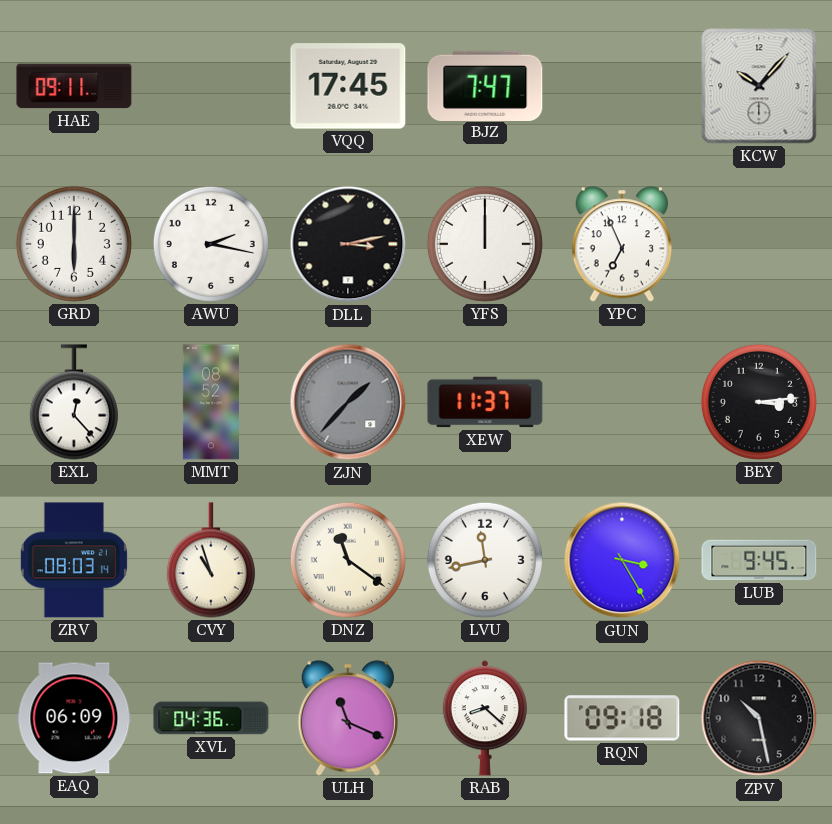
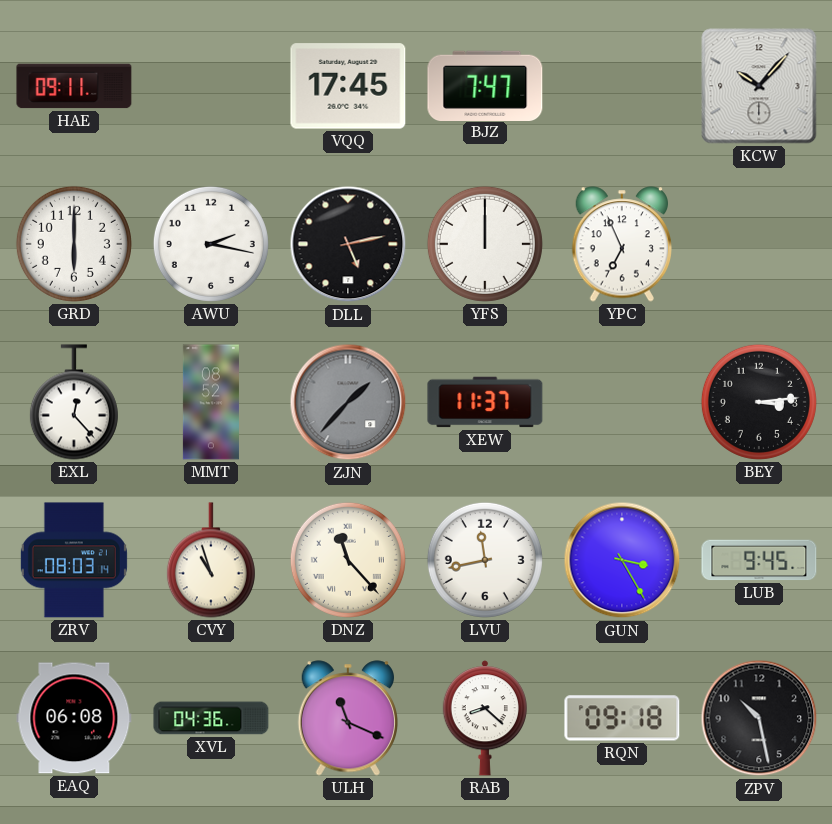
DLL: 3:13 -> 5:13 (348, 244)
DNZ: 11:21 -> 11:23 (348, 560)
EAQ: 06:09 -> 06:08 (74, 718)
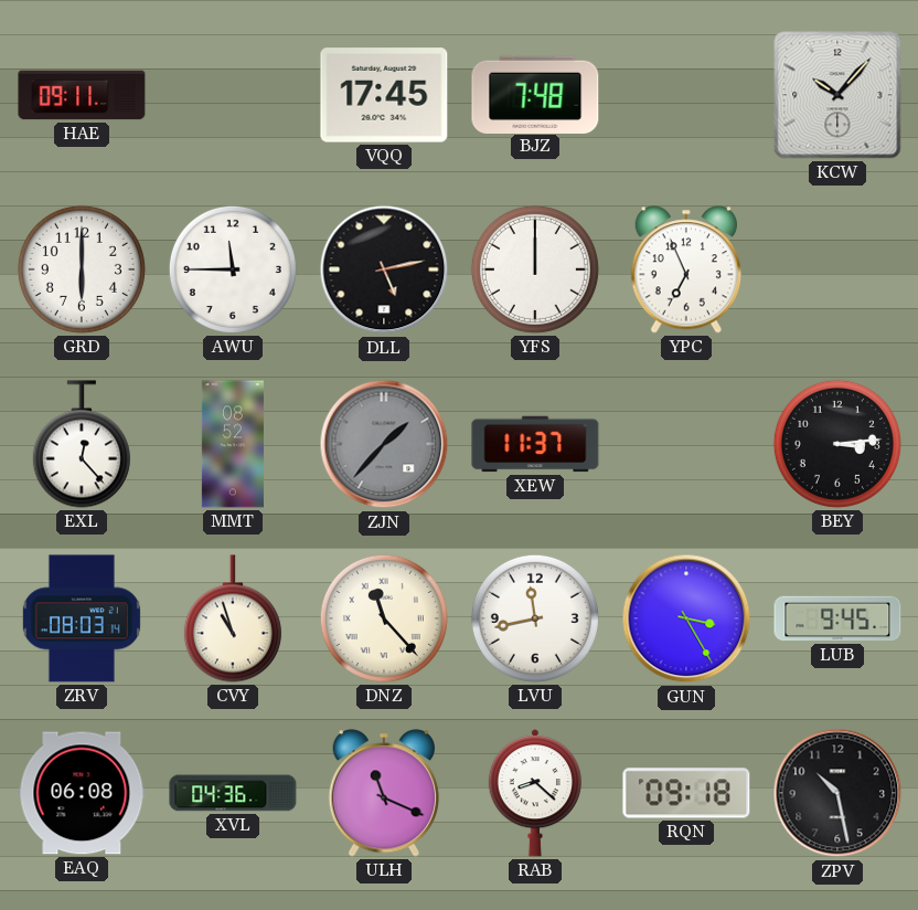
BJZ: 7:47 -> 7:48 (535, 94)
AWU: 2:17 -> 11:45 (233, 269)
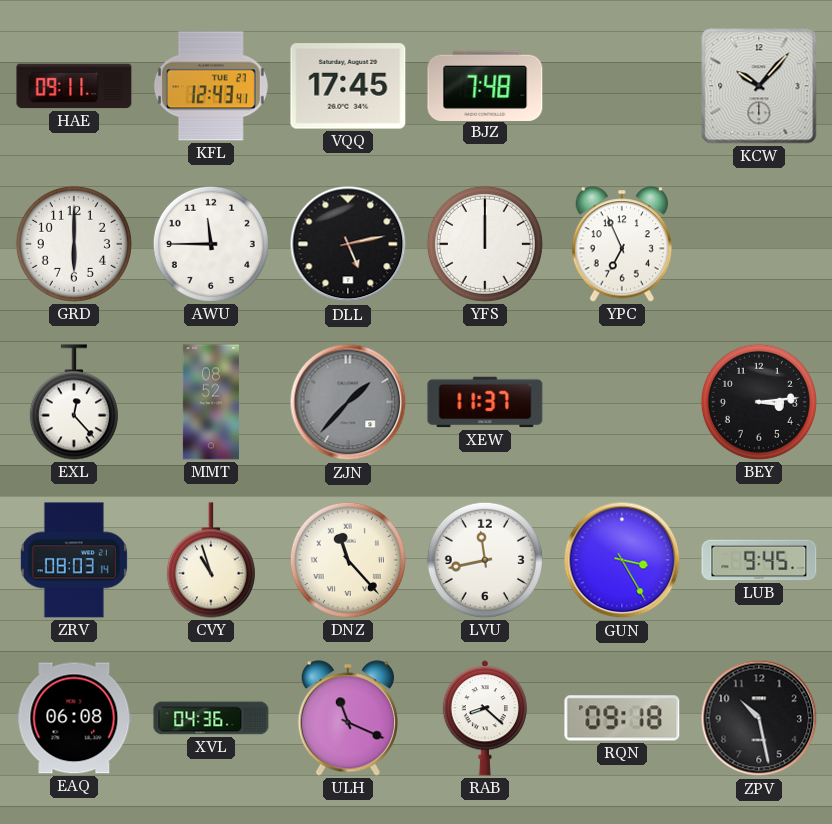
KFL: none -> 12:43 (211, 86)
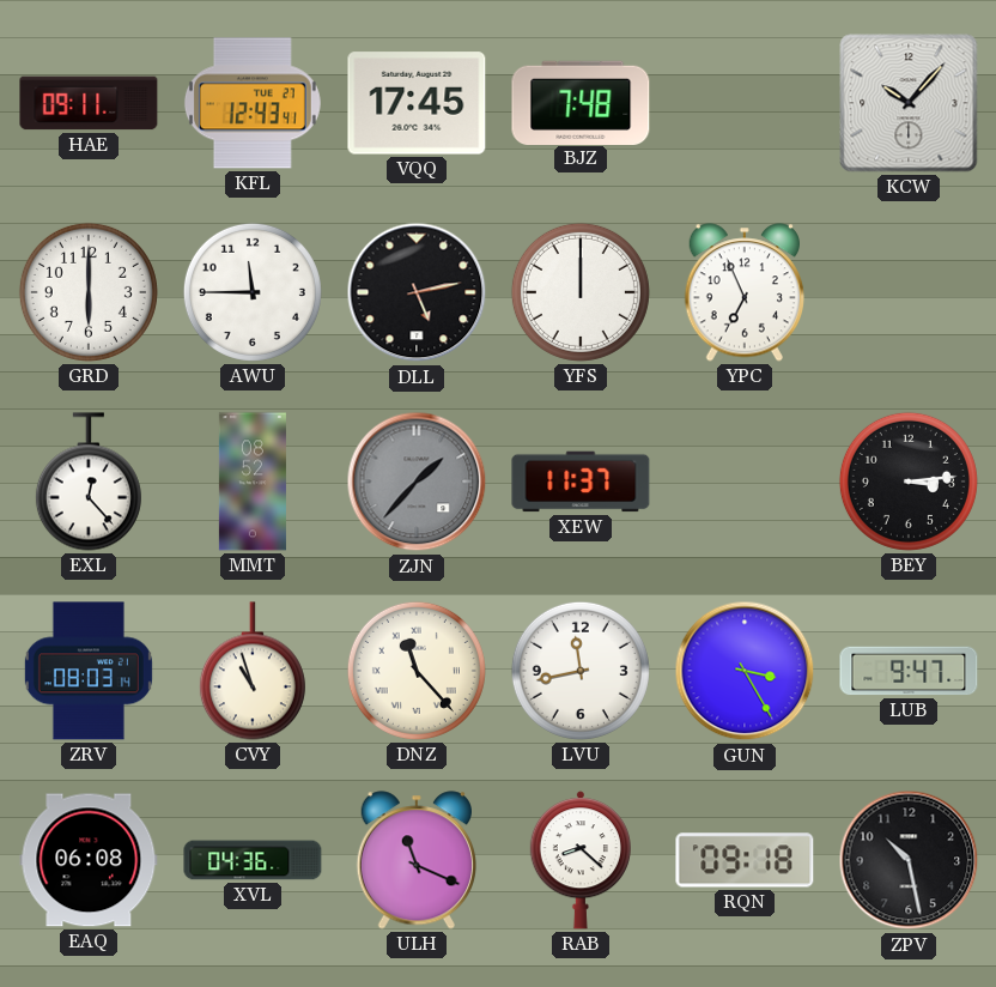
LUB: 9:45 -> 9:47 (909, 671)
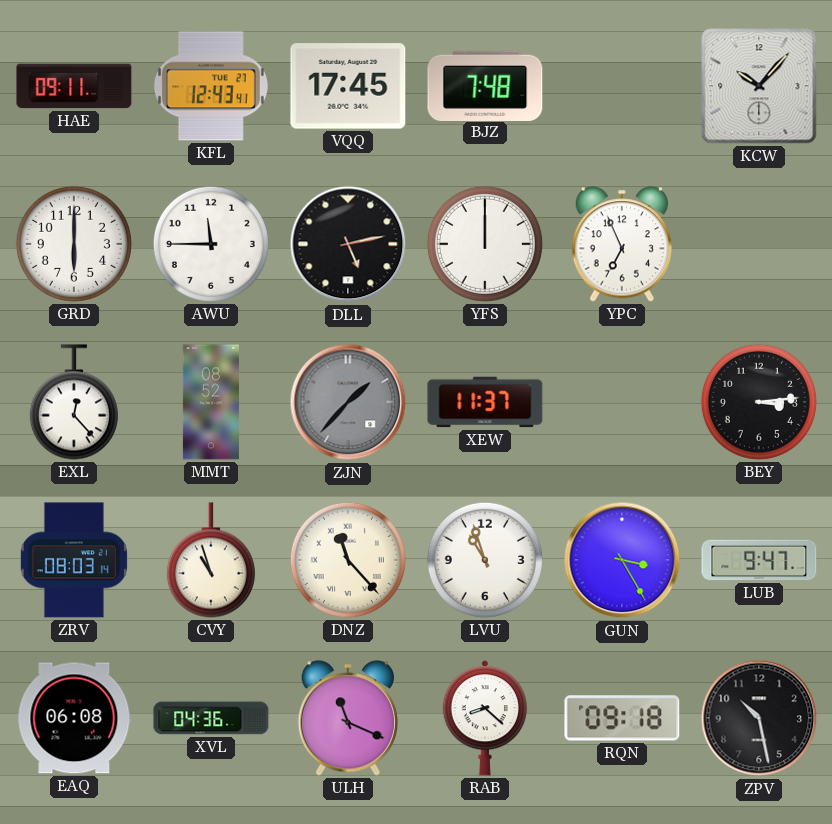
LVU: 11:43 -> 10:57 (485, 560)
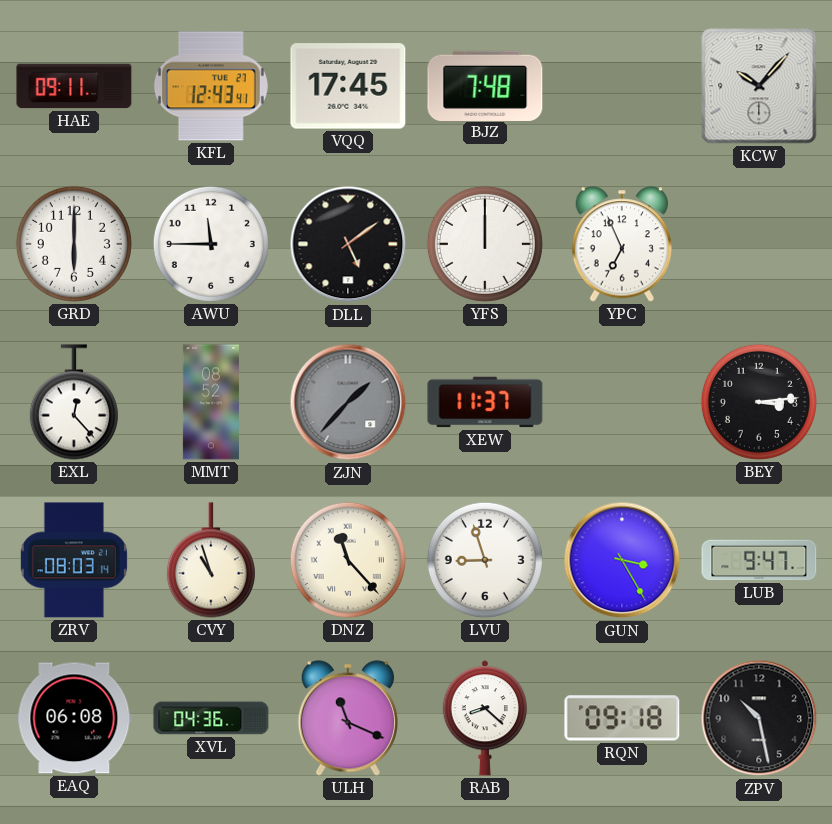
DLL: 5:13 -> 5:09 (348, 244)
LVU: 10:57 -> 8:57 (485, 560)
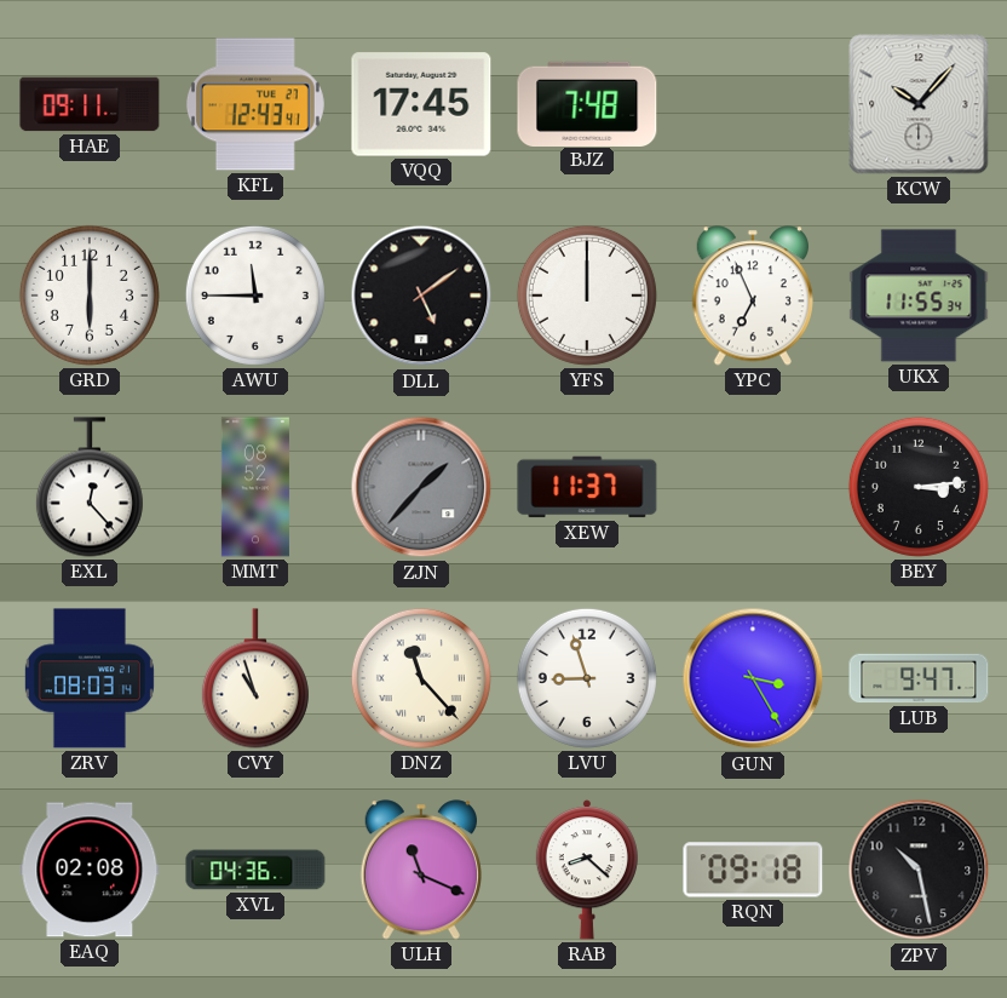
UKX: none -> 11:55 (919, 296)
EAQ: 06:08 -> 02:08 (90, 870)
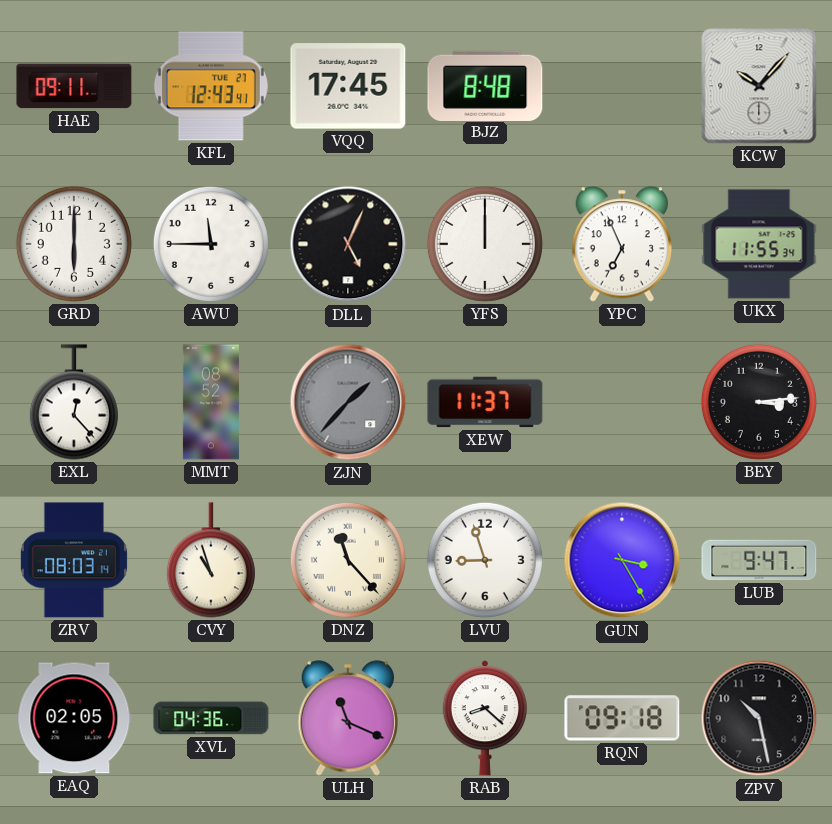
BJZ: 7:48 -> 8:48 (485, 85)
DLL: 5:09 -> 5:04 (348, 244)
EAQ: 02:08 -> 02:05 (74, 718)
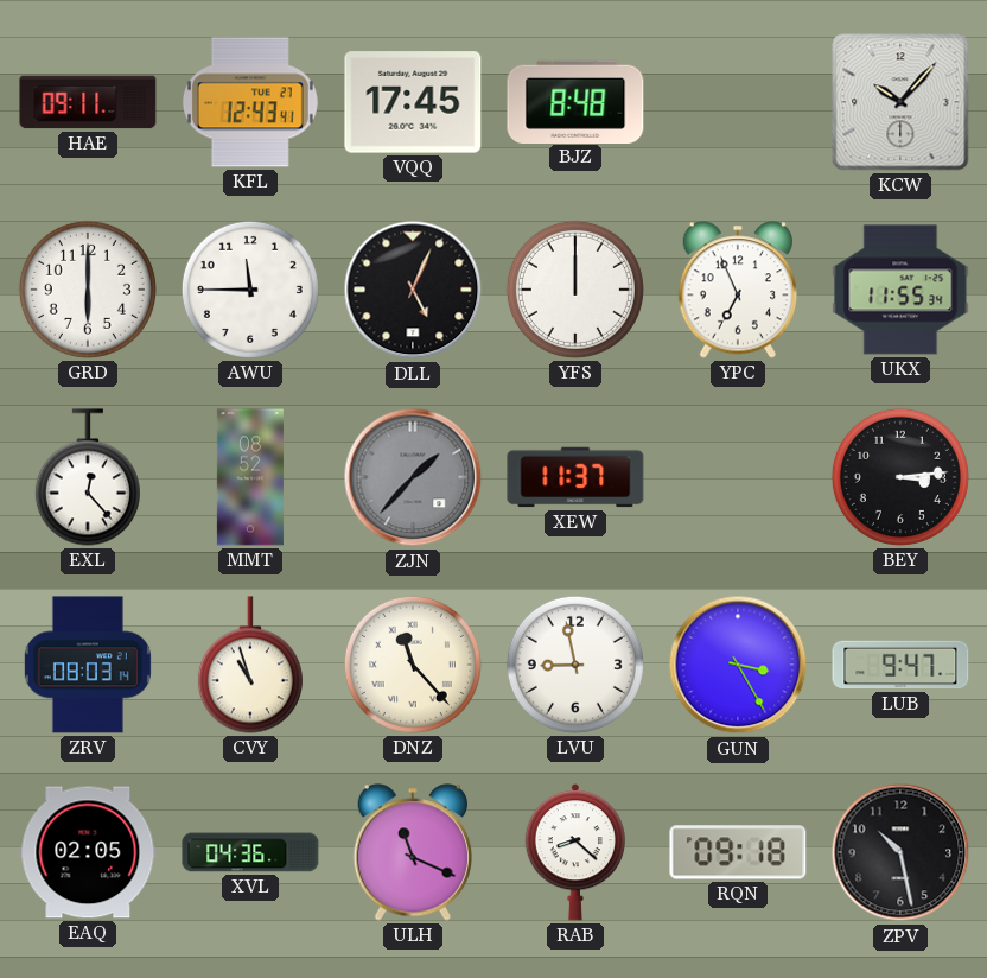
LVU: 8:57 -> 8:58 (575, 665)
